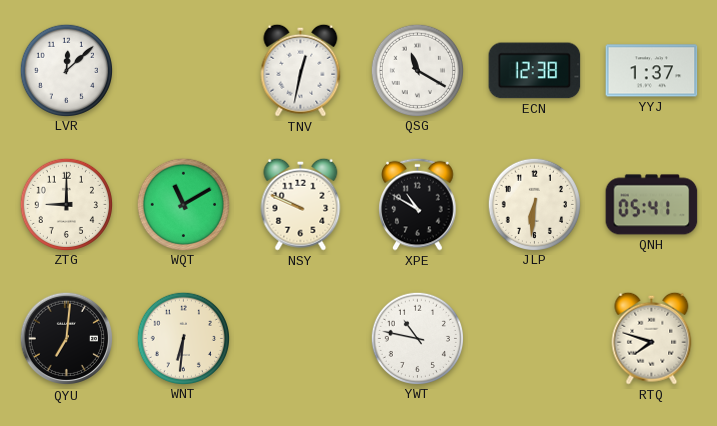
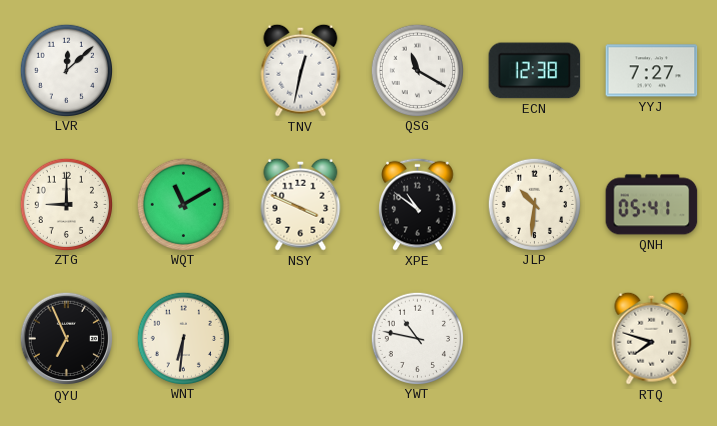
YYJ: 1:37 -> 7:27 (652, 71)
NSY: 9:49 -> 3:49 (301, 204)
XPE: 10:50 -> 10:51 (418, 204)
JLP: 6:31 -> 10:31 (534, 204)
QYU: 7:01 -> 6:56 (67, 339)
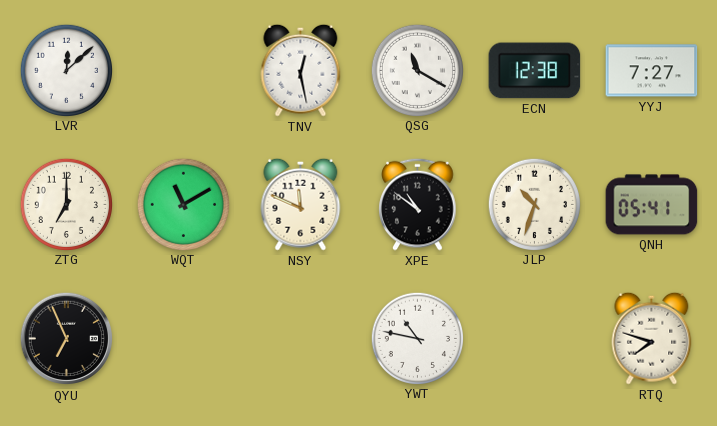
TNV: 12:32 -> 12:28 (301, 70)
ZTG: 9:00 -> 7:00 (66, 204)
NSY: 3:49 -> 11:49 (301, 204)
JLP: 10:31 -> 10:33 (534, 204)
WNT: 6:31 -> none (183, 338)
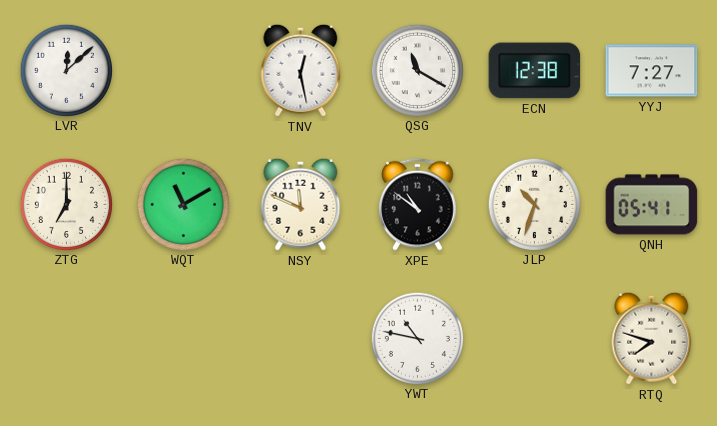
QYU: 6:56 -> none (67, 339)
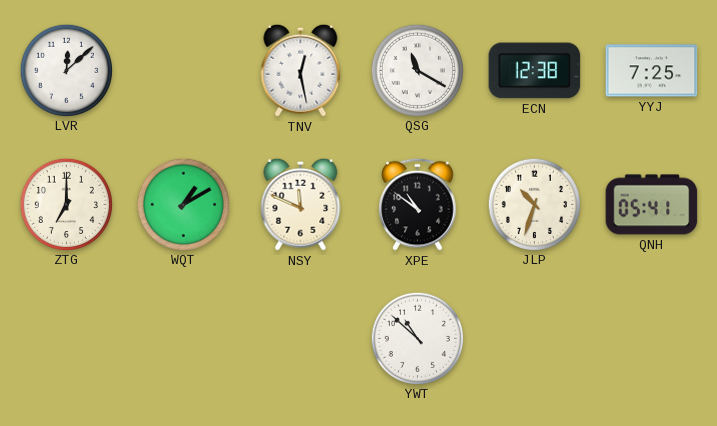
YYJ: 7:27 -> 7:25 (652, 71)
WQT: 11:10 -> 1:10 (183, 204)
YWT: 10:47 -> 10:52 (417, 338)
RTQ: 7:48 -> none (652, 338)
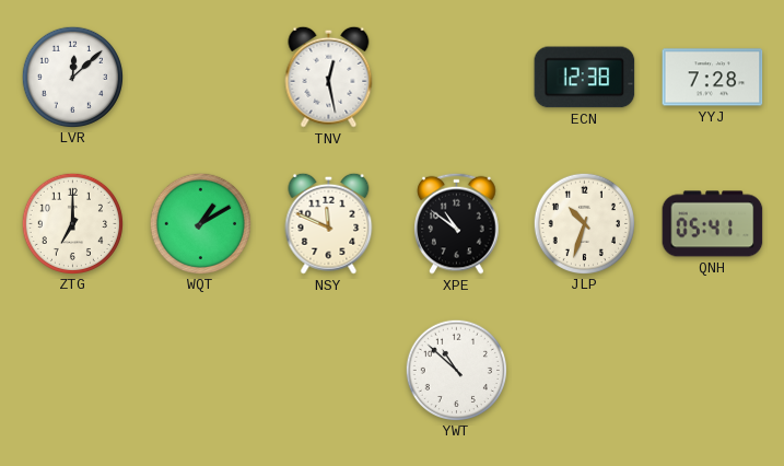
QSG: 11:20 -> none (417, 70)
YYJ: 7:25 -> 7:28 (713, 78)
